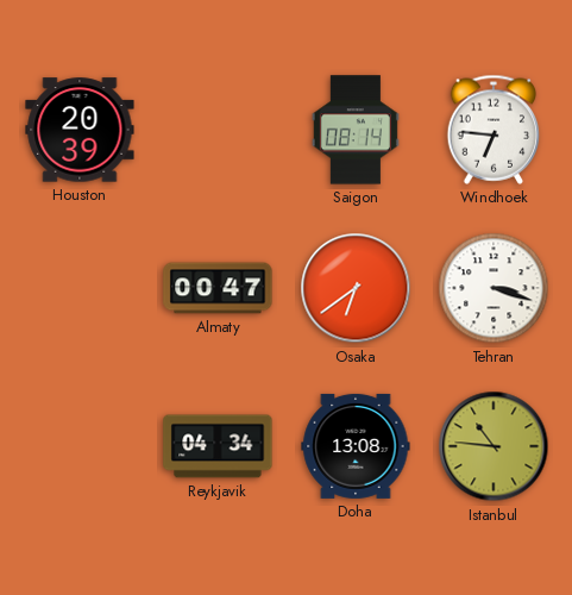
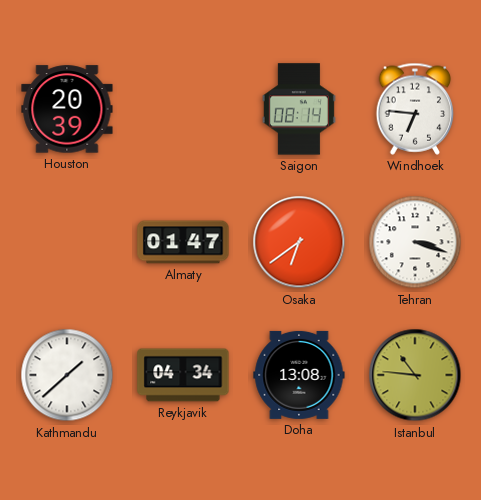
Almaty: 00:47 -> 01:47 (183, 242)
Kathmandu: none -> 1:38 (67, 375)
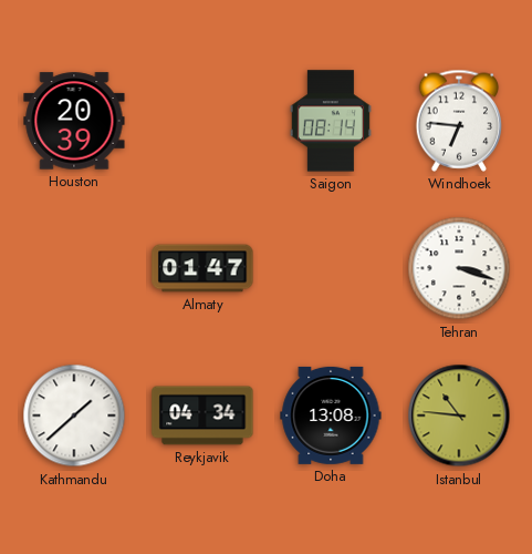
Osaka: 6:39 -> none (299, 242)
